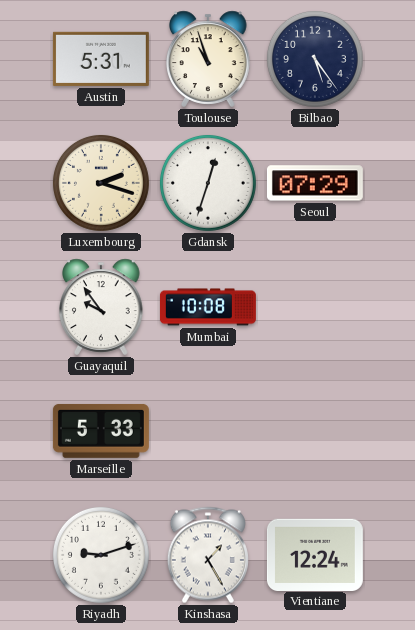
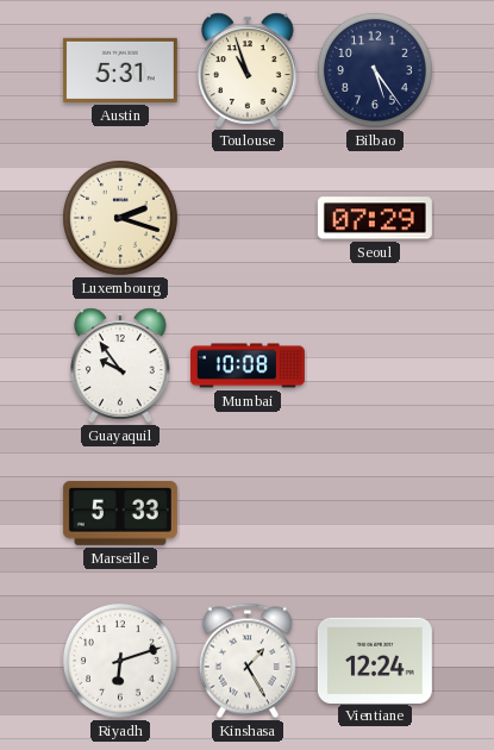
Gdansk: 12:33 -> none (208, 183)
Riyadh: 9:12 -> 6:12 (120, 661)
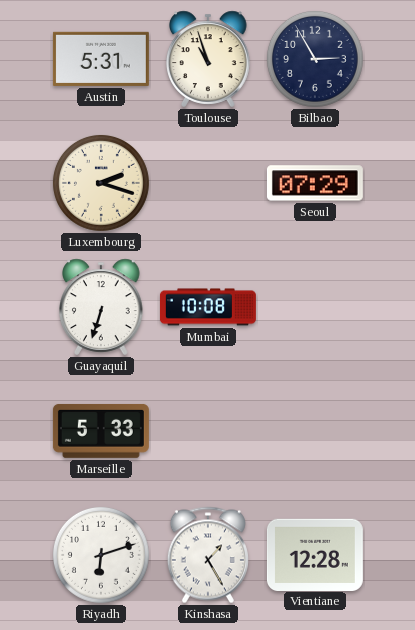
Bilbao: 5:24 -> 2:55 (315, 59)
Guayaquil: 9:54 -> 6:33 (102, 307)
Vientiane: 12:24 -> 12:28 (315, 554)
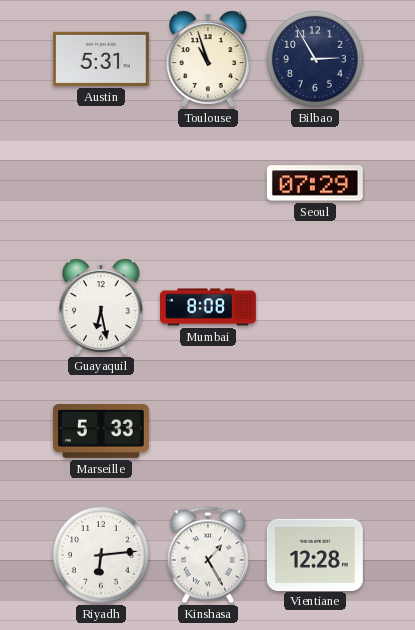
Luxembourg: 2:18 -> none (101, 183)
Guayaquil: 6:33 -> 6:28 (102, 307)
Mumbai: 10:08 -> 8:08 (208, 307)
Riyadh: 6:12 -> 6:14 (101, 555)
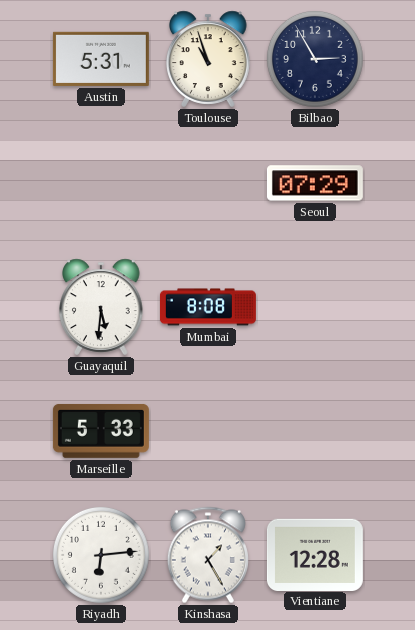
Guayaquil: 6:28 -> 5:31 (102, 307)
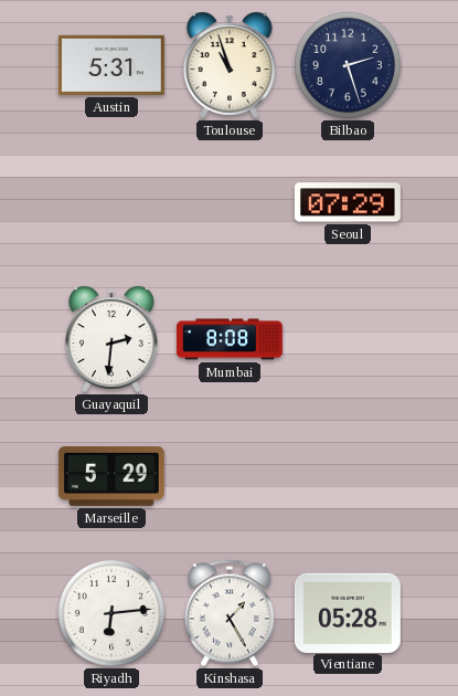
Bilbao: 2:55 -> 2:27 (348, 65)
Guayaquil: 5:31 -> 2:31 (113, 339)
Marseille: 5:33 -> 5:29 (111, 476)
Vientiane: 12:28 -> 05:28 (348, 612)
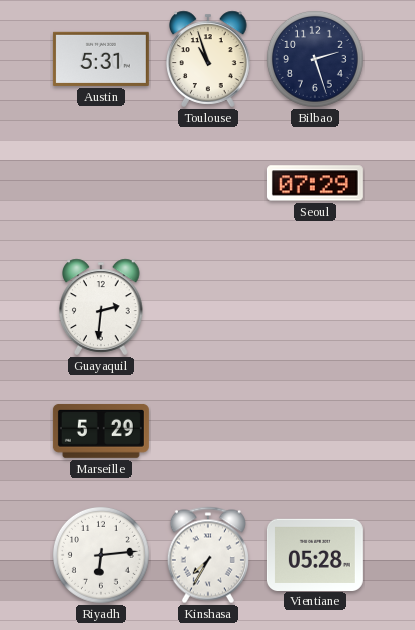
Mumbai: 8:08 -> none (230, 339)
Kinshasa: 1:25 -> 7:35 (208, 555)
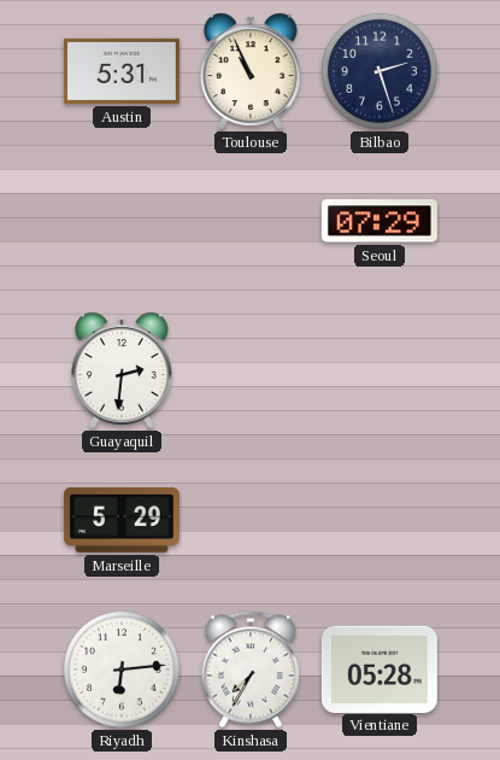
Toulouse: 10:57 -> 10:56 (252, 71)
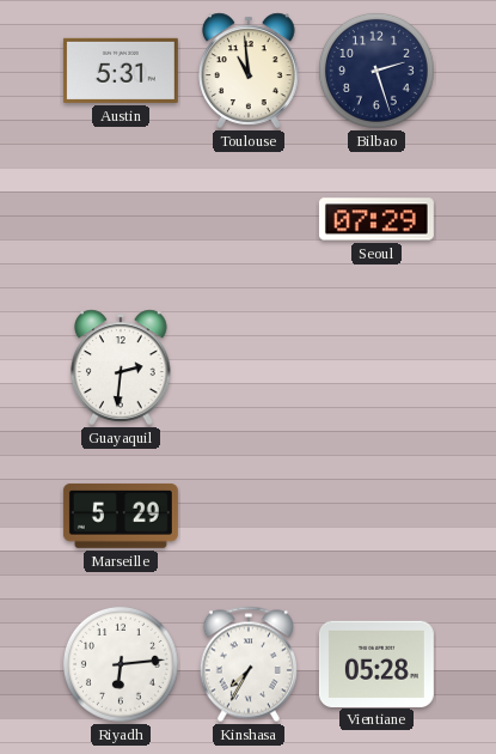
Toulouse: 10:56 -> 10:59 (250, 71)
